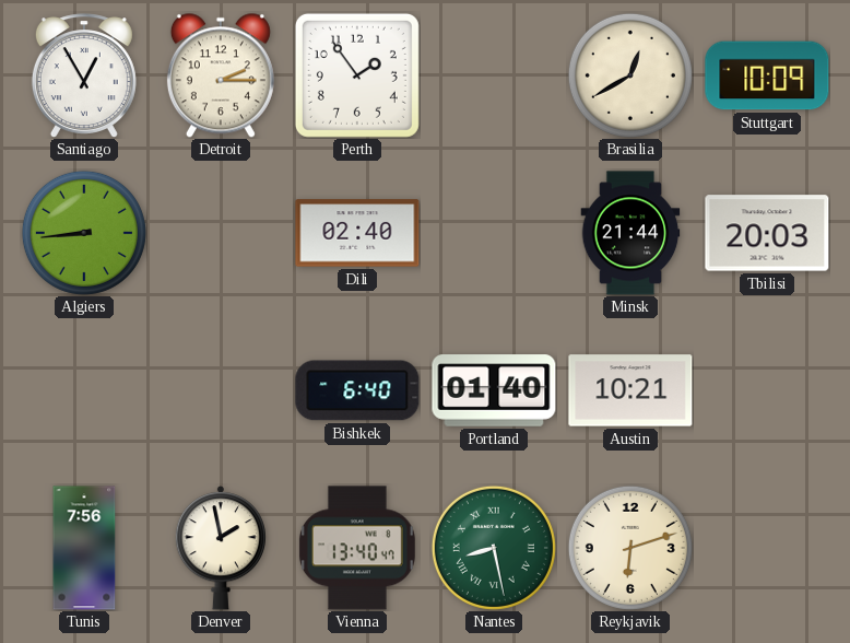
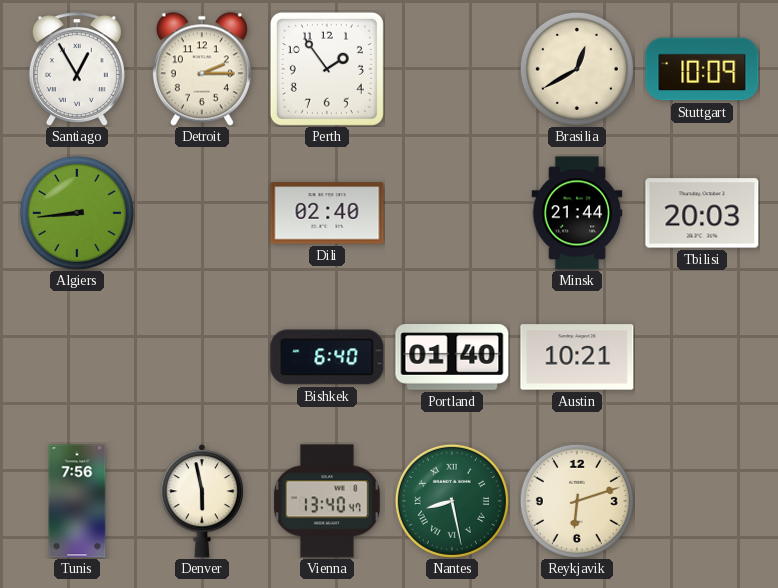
Denver: 1:58 -> 5:58 (201, 501)
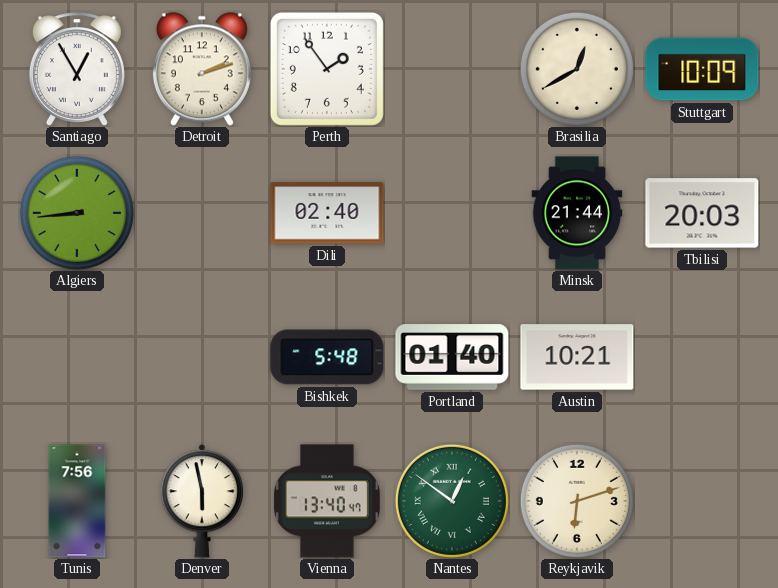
Detroit: 2:15 -> 2:12 (202, 69)
Bishkek: 6:40 -> 5:48 (327, 357)
Nantes: 8:28 -> 12:51 (452, 501)
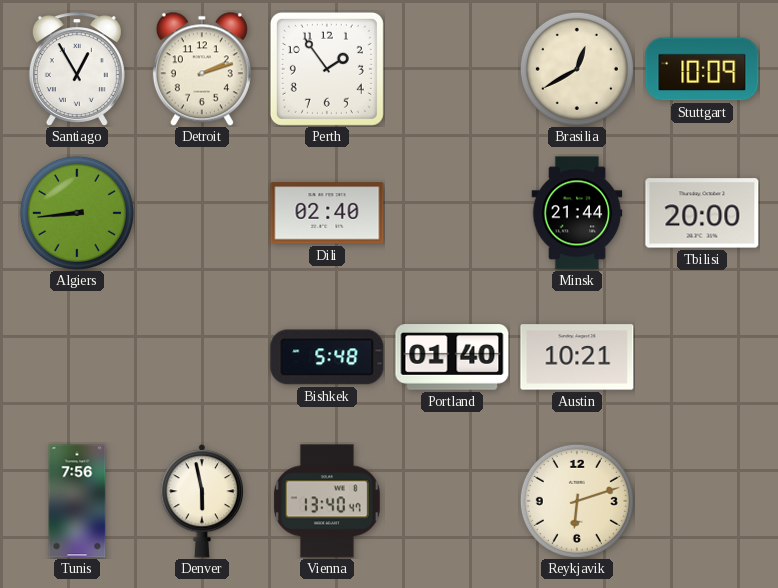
Tbilisi: 20:03 -> 20:00 (702, 213)
Nantes: 12:51 -> none (452, 501)
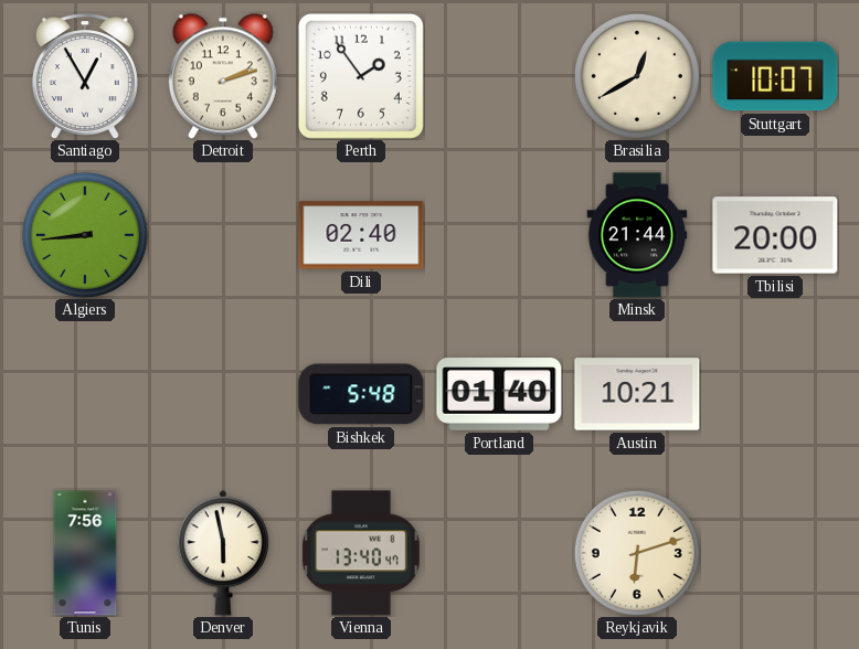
Stuttgart: 10:09 -> 10:07 (775, 76)
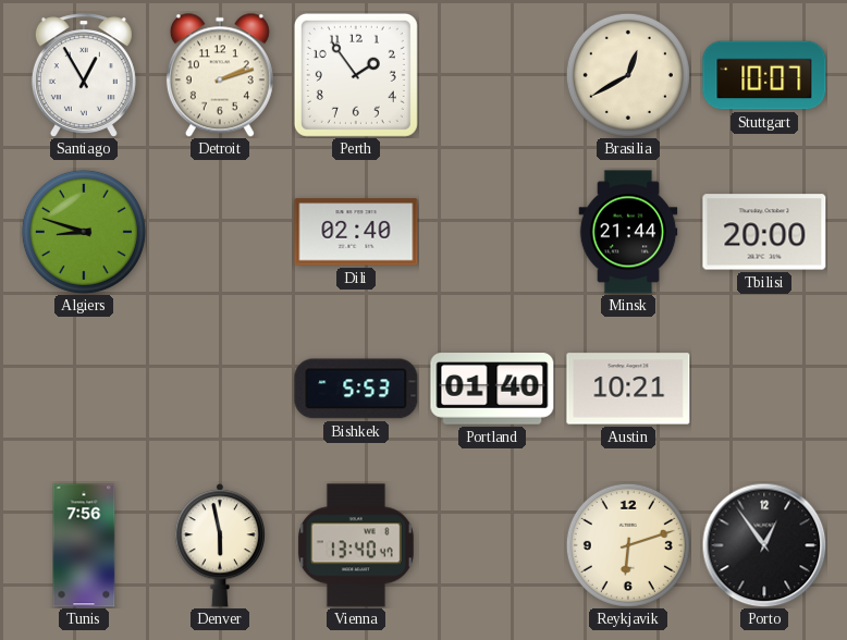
Algiers: 8:44 -> 8:48 (84, 232)
Bishkek: 5:48 -> 5:53 (356, 389)
Porto: none -> 12:54 (764, 545)
